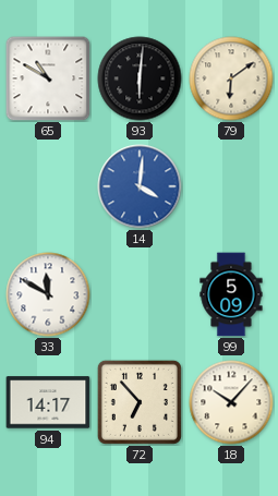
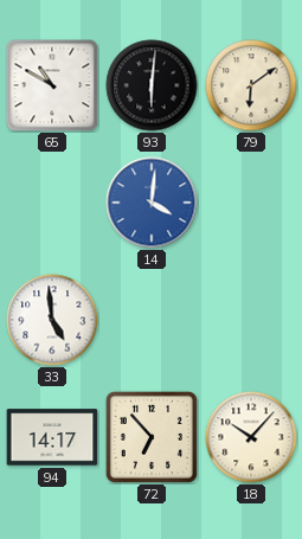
33: 11:50 -> 4:59 (52, 320)
99: 5:09 -> none (231, 294)
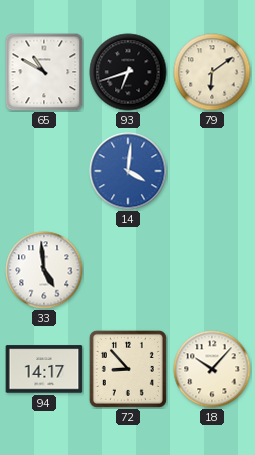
93: 6:01 -> 6:42 (128, 72)
72: 6:53 -> 8:53 (128, 369)
